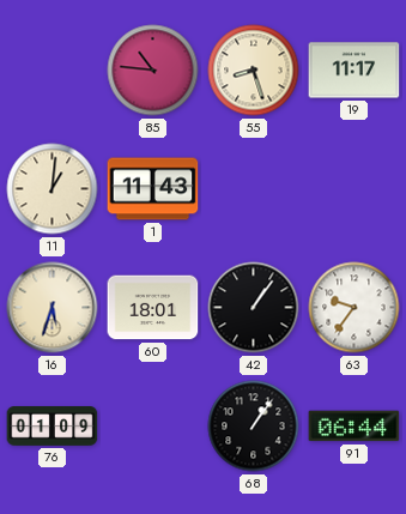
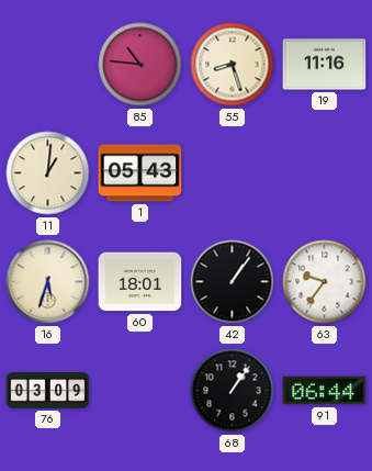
19: 11:17 -> 11:16 (325, 65)
1: 11:43 -> 05:43 (140, 173)
76: 01:09 -> 03:09 (48, 391)
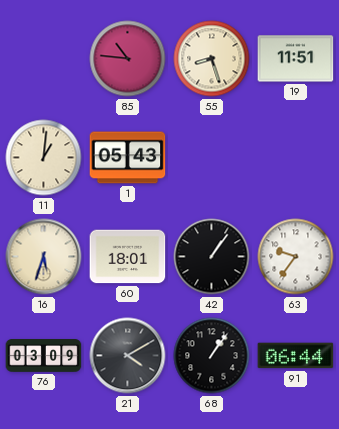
19: 11:16 -> 11:51 (296, 59)
21: none -> 4:10 (128, 356)
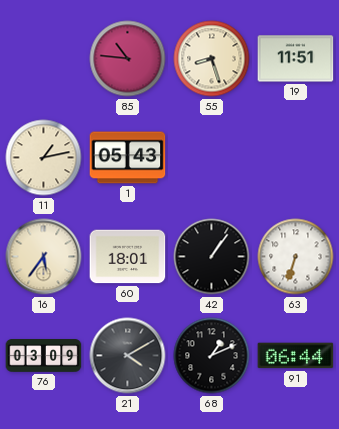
11: 1:01 -> 1:13 (44, 158)
16: 5:33 -> 5:36 (44, 257)
63: 9:36 -> 6:33 (296, 257)
68: 1:06 -> 1:11 (212, 356)
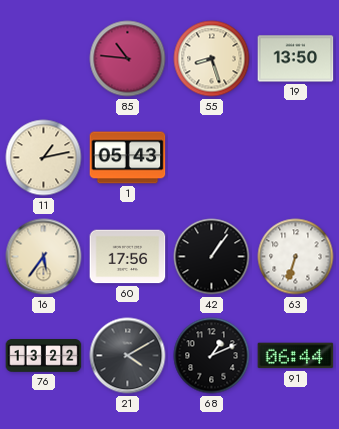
19: 11:51 -> 13:50 (296, 59)
60: 18:01 -> 17:56 (128, 257)
76: 03:09 -> 13:22 (44, 356)
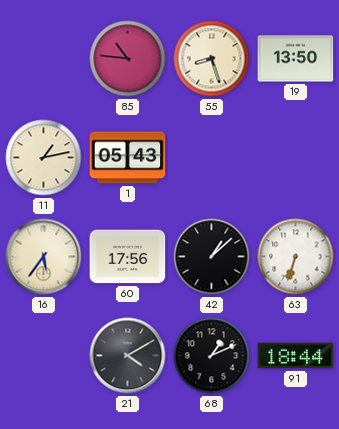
42: 1:06 -> 1:08 (212, 257)
76: 13:22 -> none (44, 356)
91: 06:44 -> 18:44 (296, 356)
